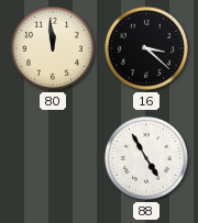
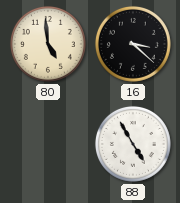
80: 11:59 -> 4:59 (48, 44)
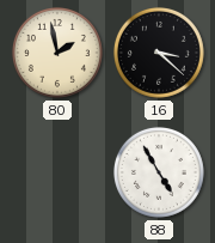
80: 4:59 -> 1:58 (57, 53)
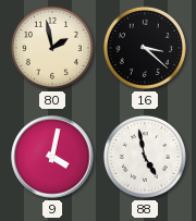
9: none -> 4:02 (52, 157)
88: 4:55 -> 4:58 (145, 157)
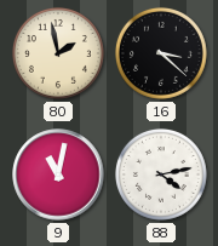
9: 4:02 -> 11:02 (58, 175)
88: 4:58 -> 4:13 (161, 175)
